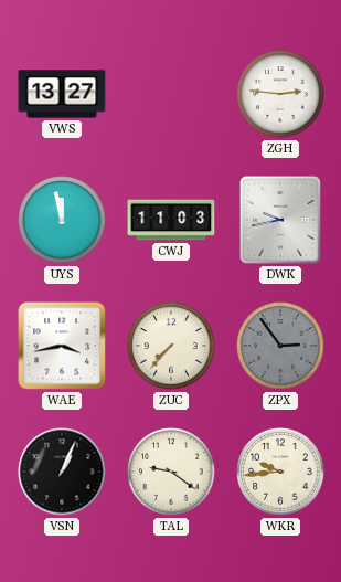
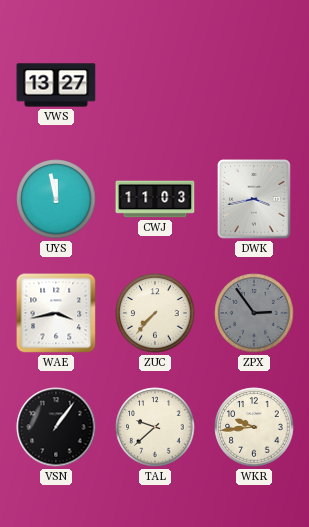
ZGH: 2:46 -> none (280, 94)
DWK: 9:43 -> 3:43 (255, 200)
VSN: 1:04 -> 1:06 (56, 427)
TAL: 9:21 -> 9:38 (155, 427)
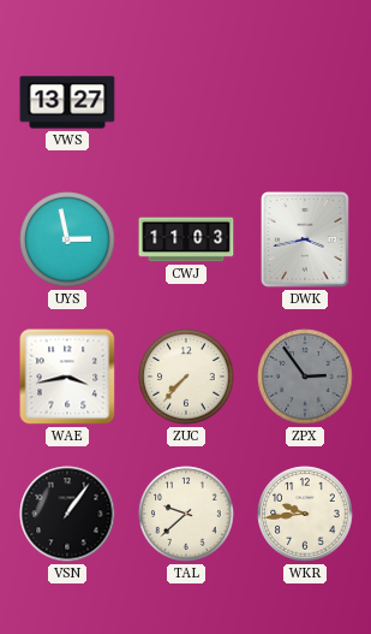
UYS: 11:58 -> 2:58 (67, 239)
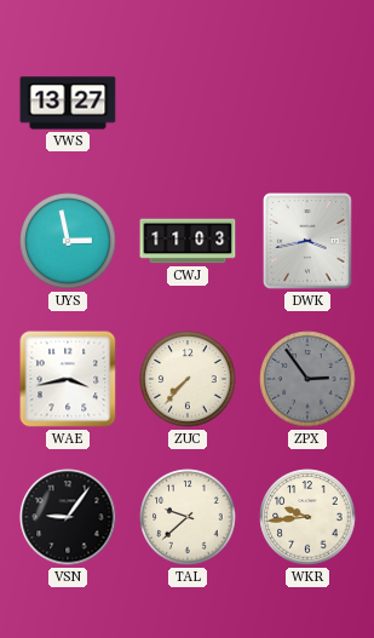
VSN: 1:06 -> 9:06 (68, 517)
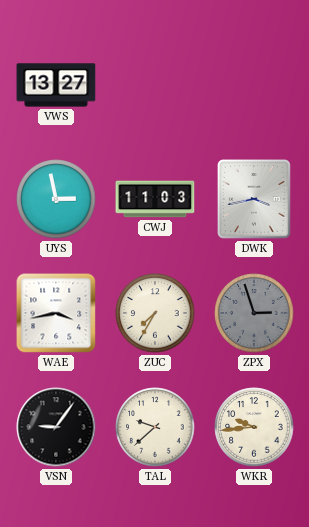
ZUC: 7:37 -> 7:35 (155, 313)
ZPX: 2:54 -> 2:57 (254, 313)
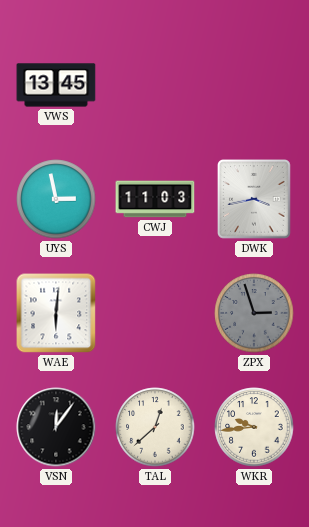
VWS: 13:27 -> 13:45 (56, 85)
WAE: 3:43 -> 6:01 (56, 313)
ZUC: 7:35 -> none (155, 313)
VSN: 9:06 -> 12:06 (56, 427)
TAL: 9:38 -> 12:38 (155, 427)
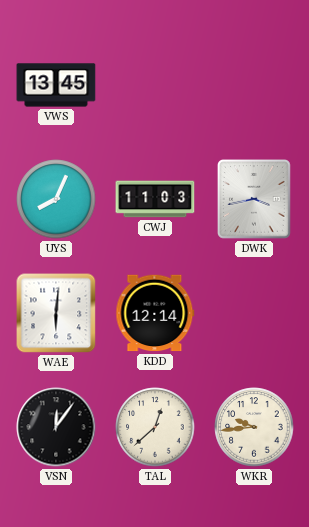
UYS: 2:58 -> 8:04 (56, 199)
KDD: none -> 12:14 (155, 313)
ZPX: 2:57 -> none (254, 313)
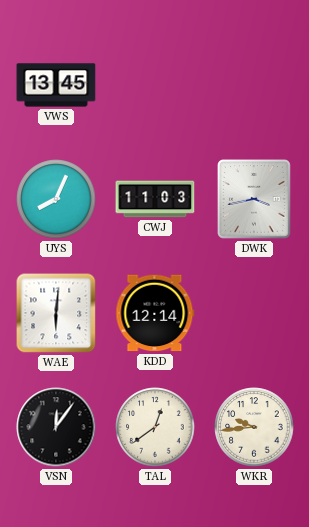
TAL: 12:38 -> 12:39 (155, 427)
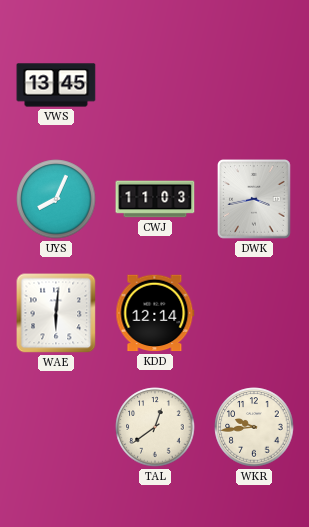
VSN: 12:06 -> none (56, 427)
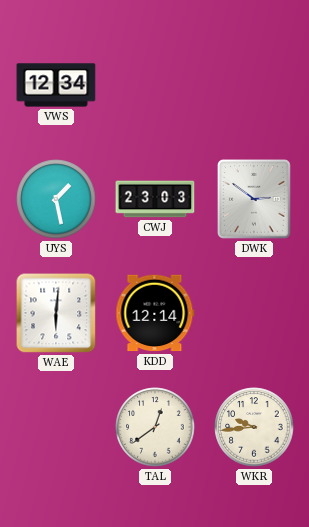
VWS: 13:45 -> 12:34 (56, 85)
UYS: 8:04 -> 1:28 (56, 199)
CWJ: 11:03 -> 23:03 (155, 199)
DWK: 3:43 -> 2:51 (255, 200)
